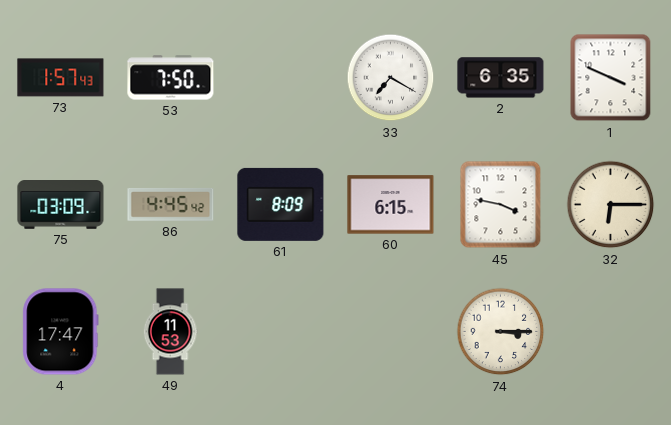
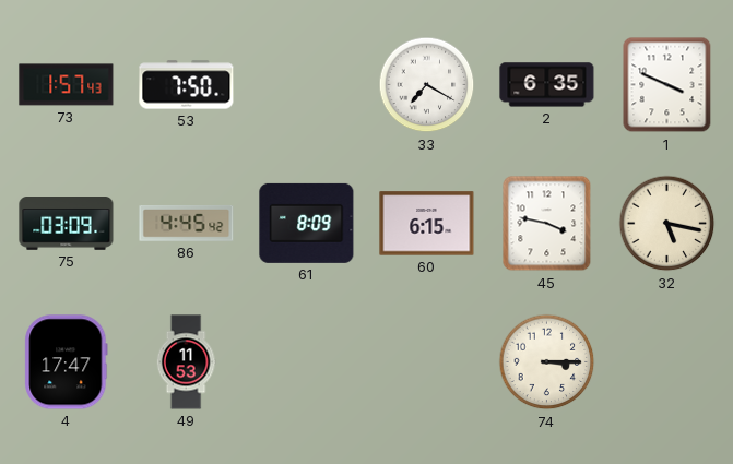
32: 6:15 -> 5:17 (667, 224)
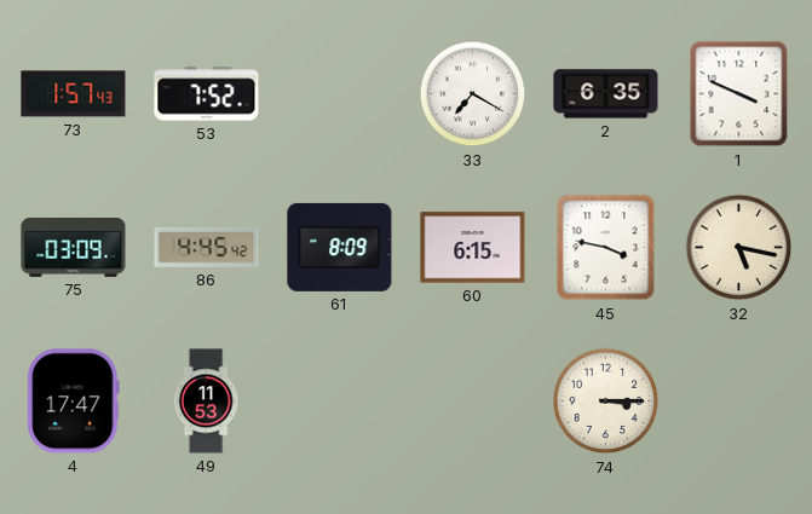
53: 7:50 -> 7:52 (207, 94)
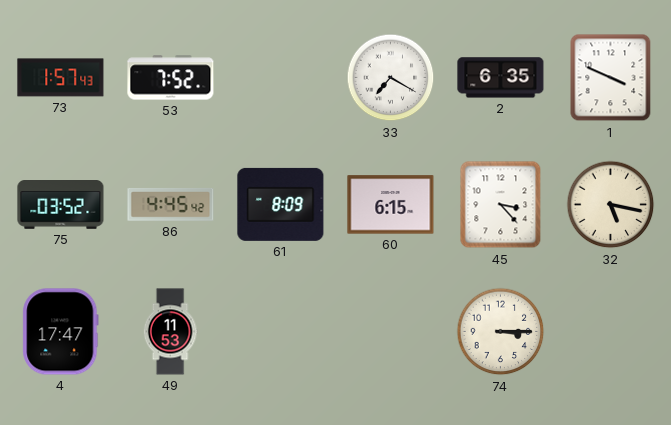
75: 03:09 -> 03:52 (61, 205)
45: 3:47 -> 3:23 (501, 205)
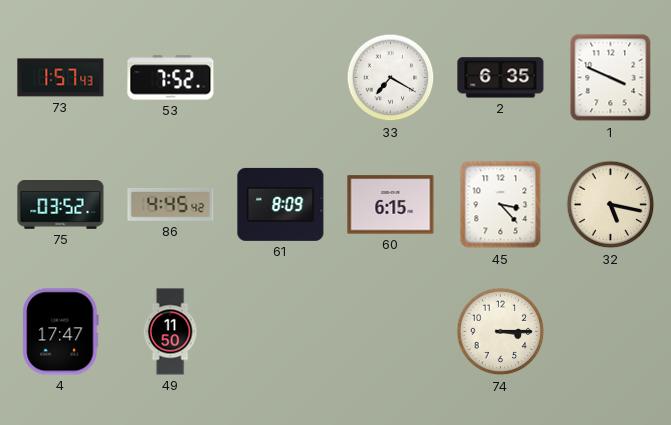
49: 11:53 -> 11:50 (170, 332)
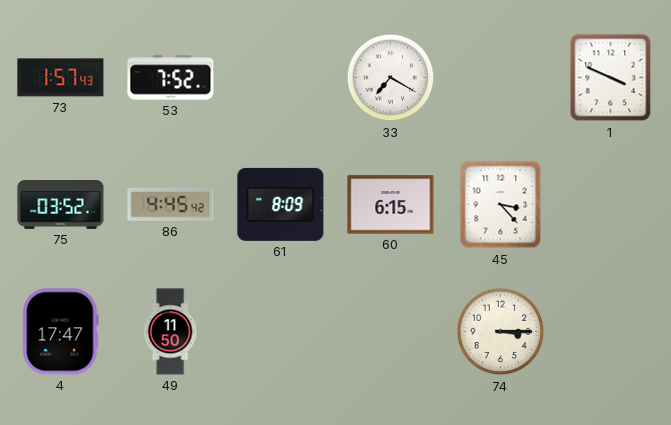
2: 6:35 -> none (501, 78)
32: 5:17 -> none (611, 205)
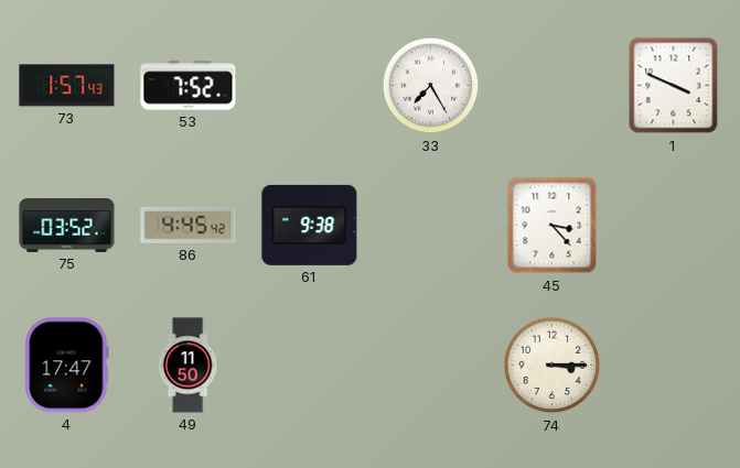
33: 7:20 -> 7:25 (431, 86)
61: 8:09 -> 9:38 (310, 225)
60: 6:15 -> none (391, 205)
